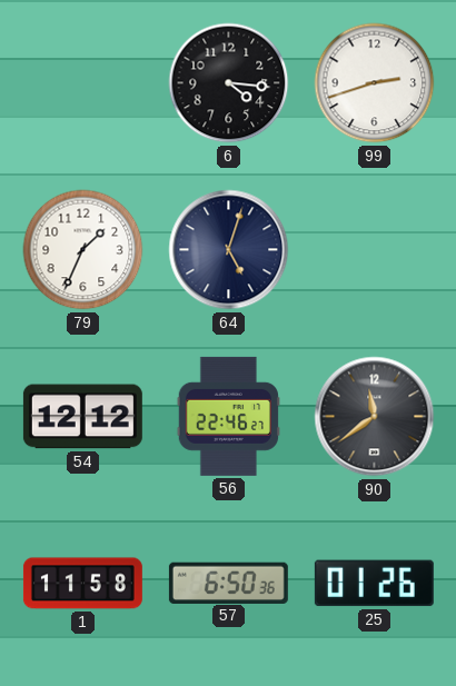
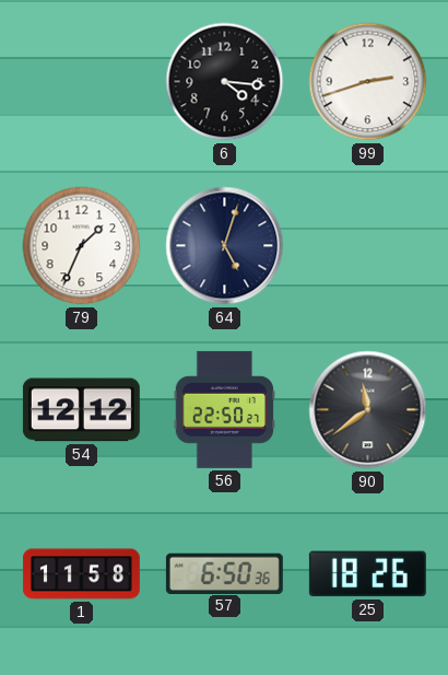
56: 22:46 -> 22:50 (224, 409)
25: 01:26 -> 18:26 (367, 574)
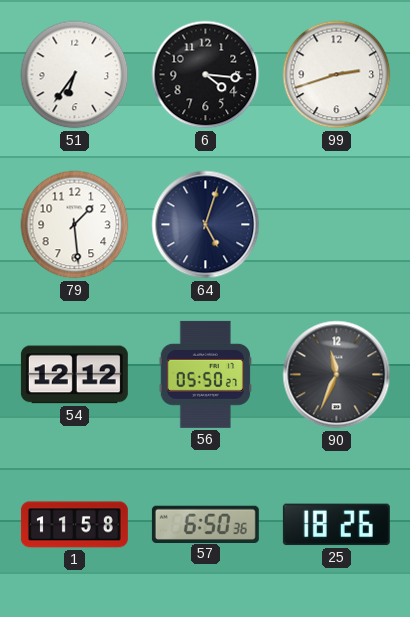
51: none -> 6:36 (75, 75)
79: 1:34 -> 1:29 (75, 225)
56: 22:50 -> 05:50 (205, 374)
90: 11:39 -> 11:34 (337, 375)
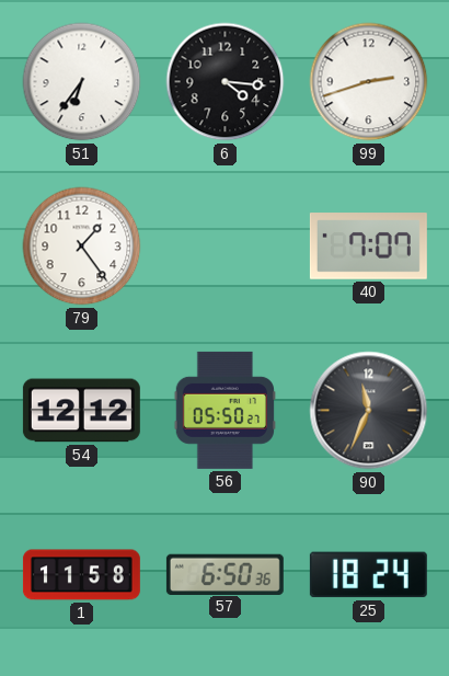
79: 1:29 -> 1:24 (82, 247)
64: 5:03 -> none (206, 225)
40: none -> 7:07 (368, 247)
25: 18:26 -> 18:24 (368, 575)
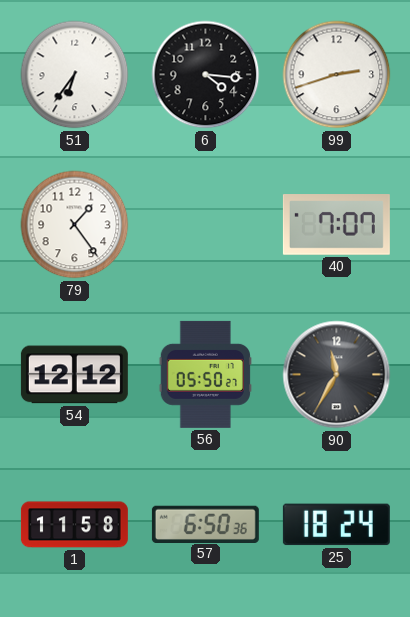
90: 11:34 -> 11:35 (337, 375)
